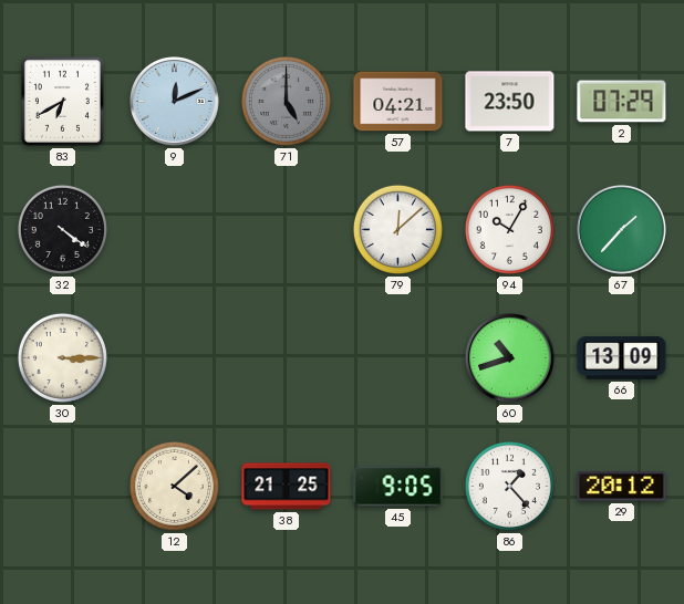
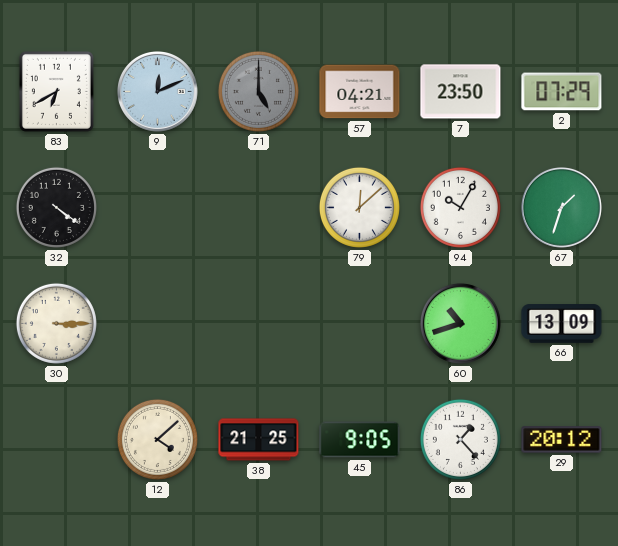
67: 1:37 -> 1:33 (562, 208)
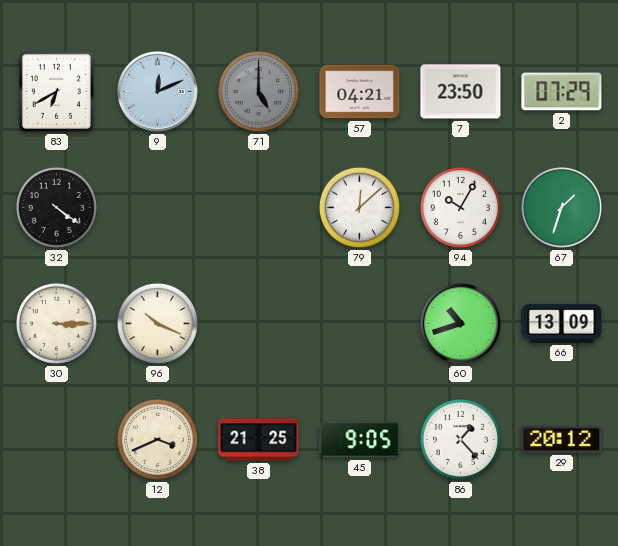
96: none -> 10:19 (157, 323)
12: 4:08 -> 3:41 (157, 439)
